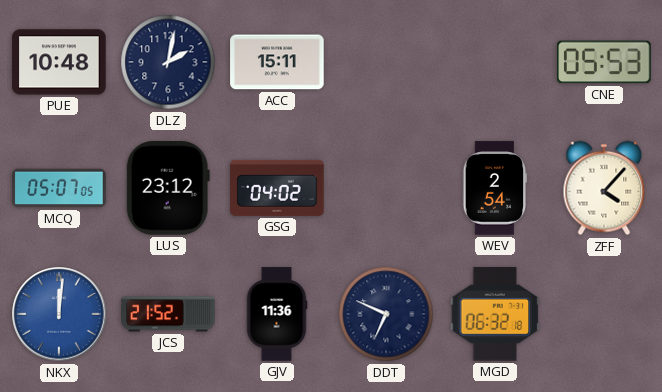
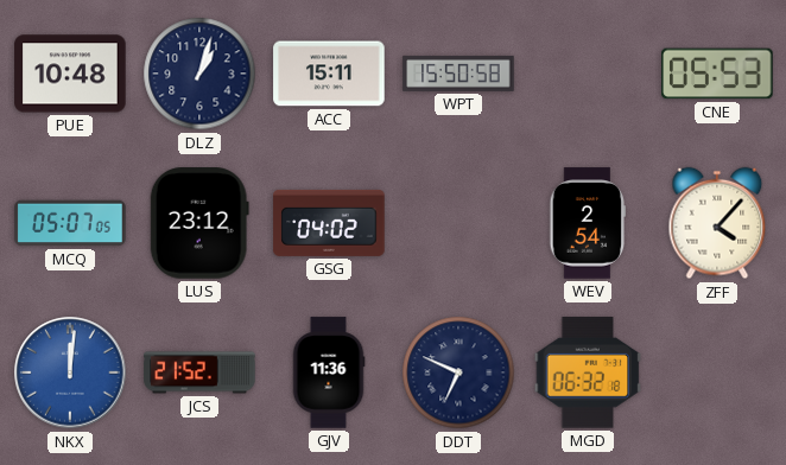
DLZ: 2:02 -> 1:03 (199, 74)
WPT: none -> 15:50 (458, 74)
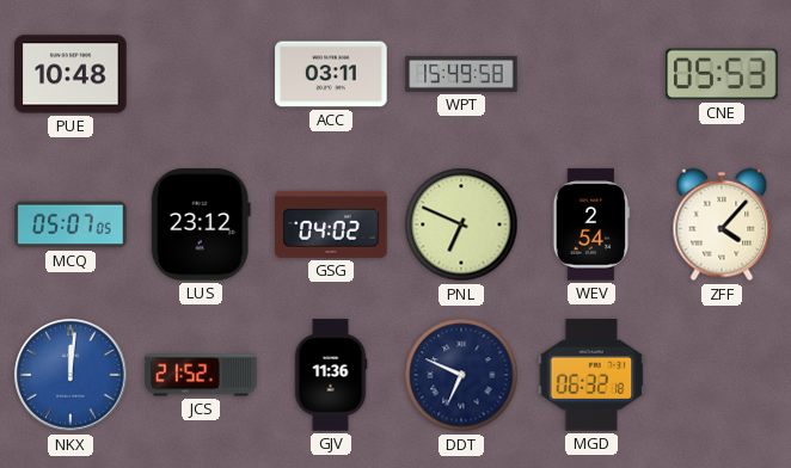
DLZ: 1:03 -> none (199, 74)
ACC: 15:11 -> 03:11 (331, 74)
WPT: 15:50 -> 15:49 (461, 74)
PNL: none -> 6:49 (461, 224)
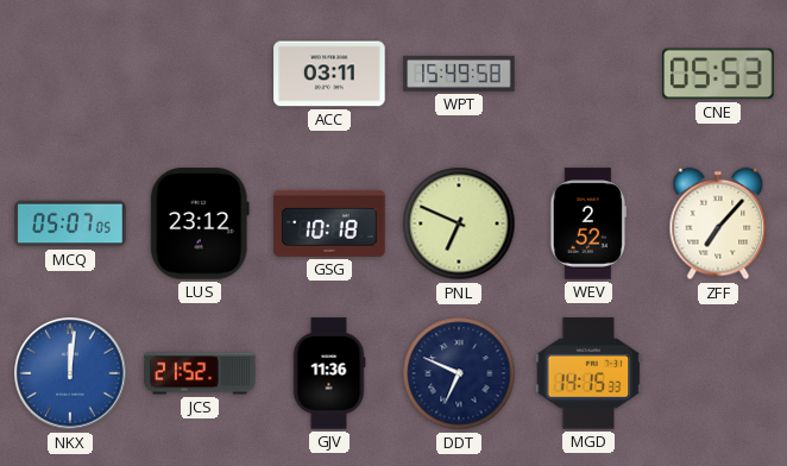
PUE: 10:48 -> none (70, 74)
GSG: 04:02 -> 10:18 (329, 223)
WEV: 2:54 -> 2:52 (588, 223)
ZFF: 4:07 -> 7:07 (718, 223)
MGD: 06:32 -> 14:15 (588, 373)
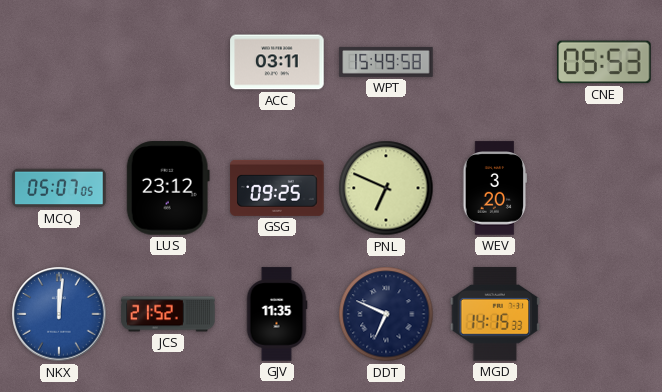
GSG: 10:18 -> 09:25 (277, 188)
WEV: 2:52 -> 3:20 (495, 188)
ZFF: 7:07 -> none (718, 223)
GJV: 11:36 -> 11:35 (277, 314)
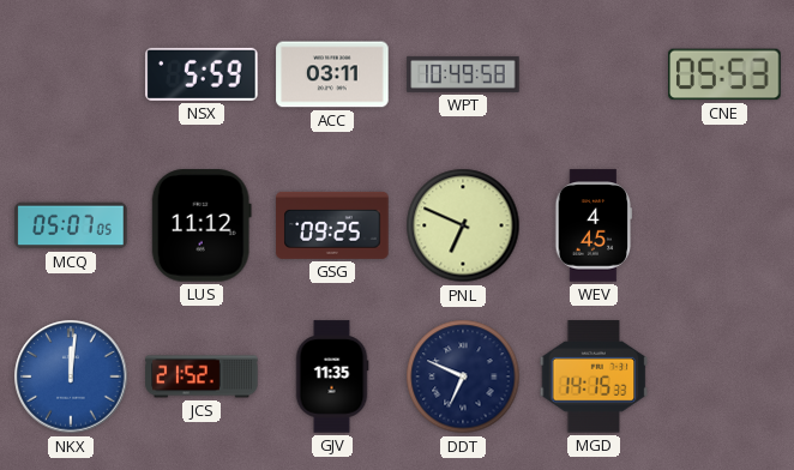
NSX: none -> 5:59 (201, 74)
WPT: 15:49 -> 10:49 (463, 74)
LUS: 23:12 -> 11:12 (201, 225)
WEV: 3:20 -> 4:45 (594, 225)
